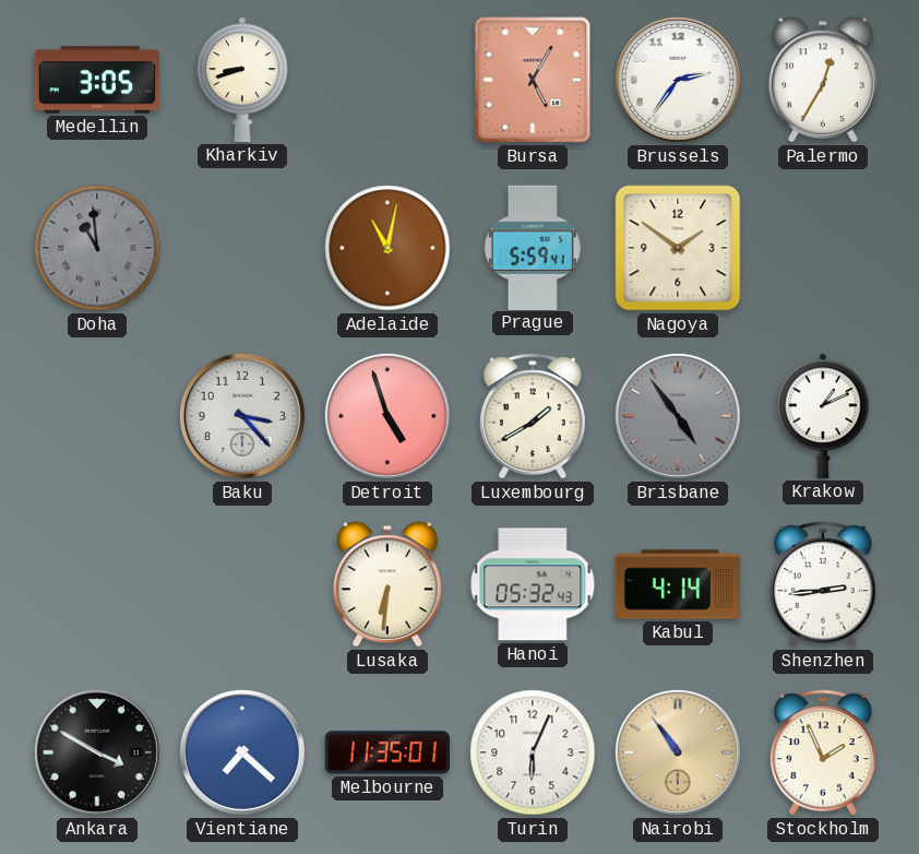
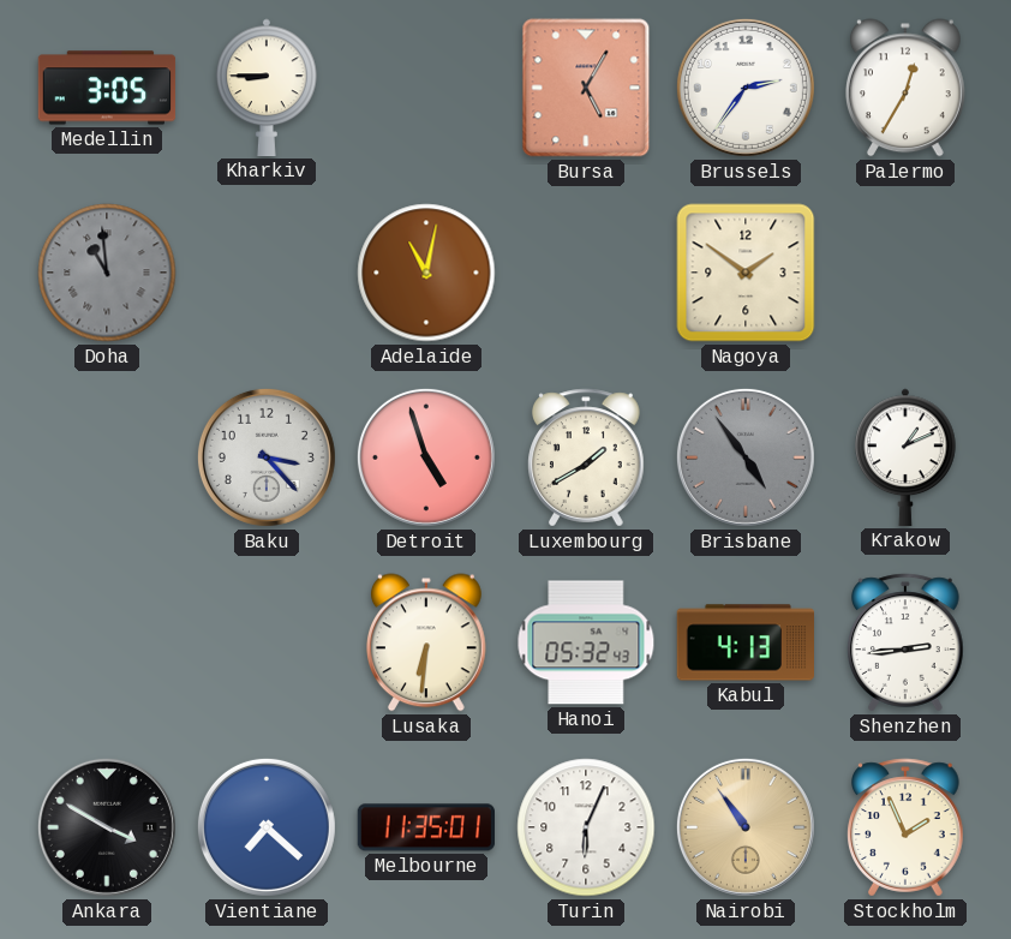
Kharkiv: 8:42 -> 8:45 (267, 88)
Prague: 5:59 -> none (533, 247)
Kabul: 4:14 -> 4:13 (744, 642)
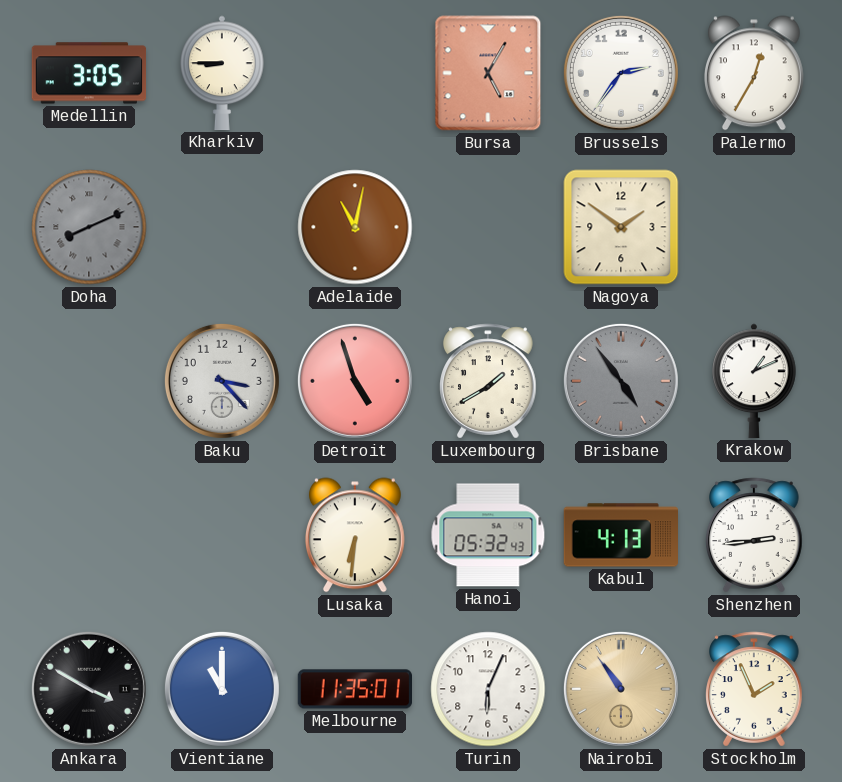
Doha: 10:59 -> 8:11 (89, 227)
Vientiane: 7:22 -> 11:00 (222, 689)
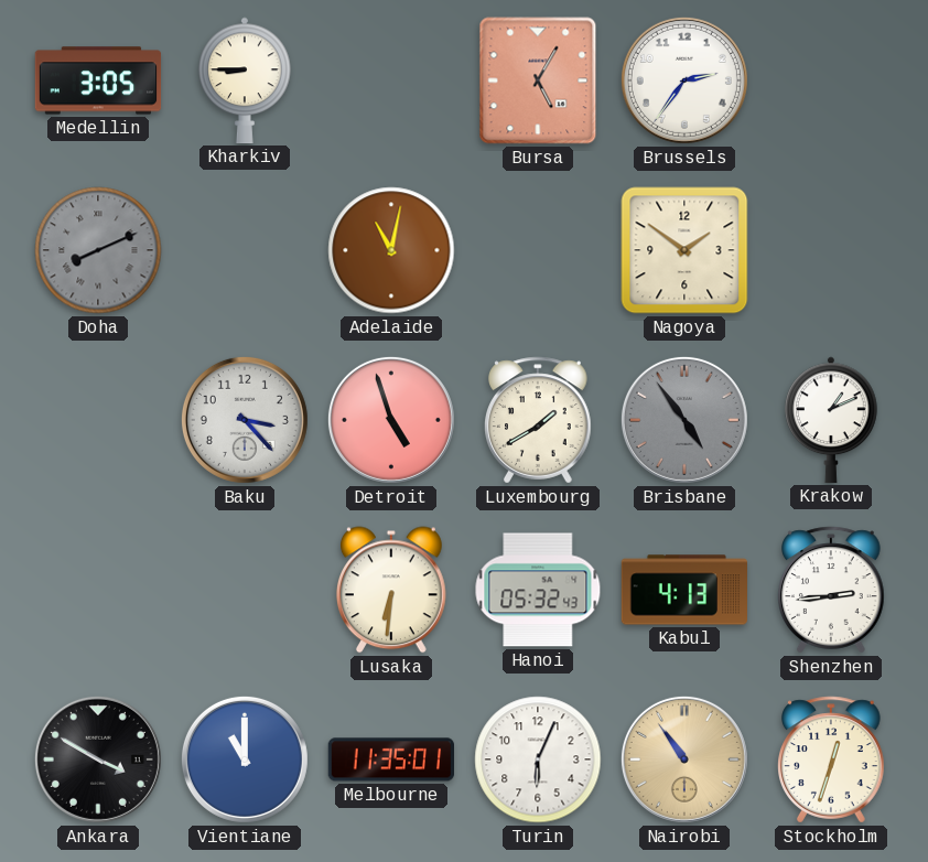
Palermo: 12:35 -> none (754, 73)
Stockholm: 1:56 -> 12:33 (831, 759)
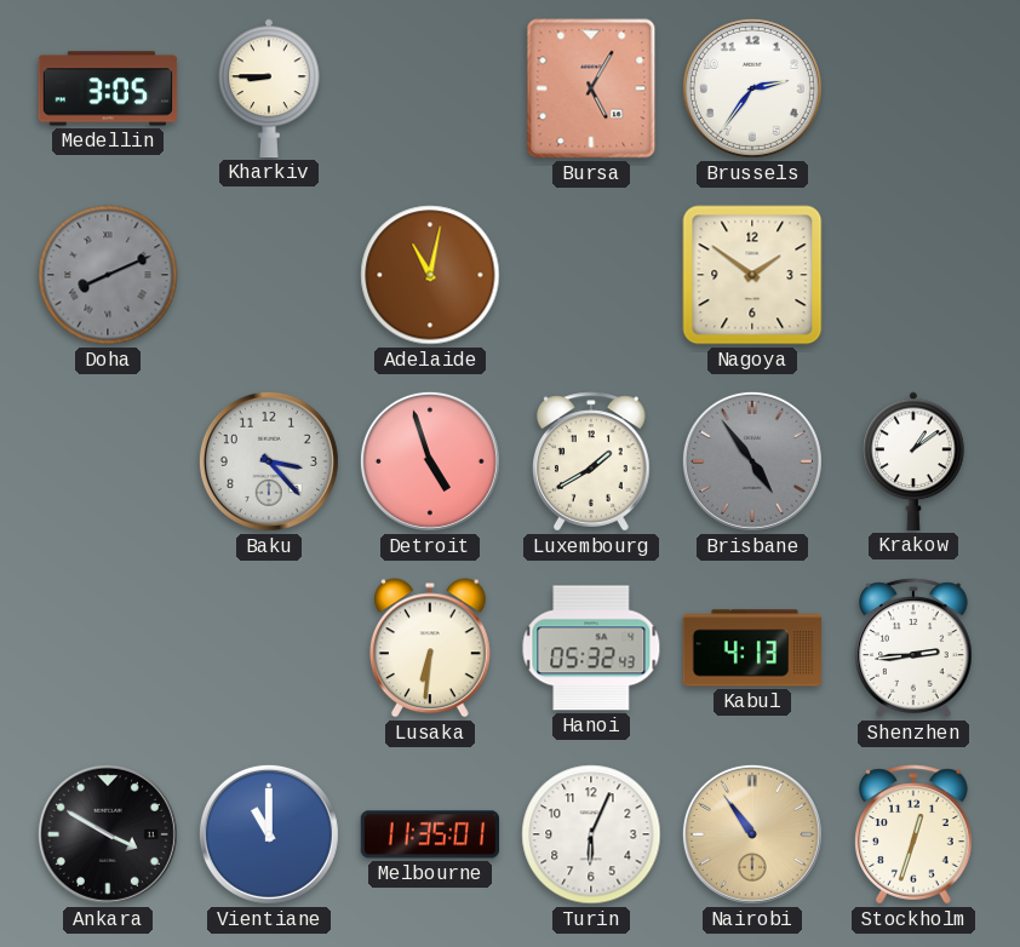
Krakow: 1:11 -> 1:09 (913, 461)
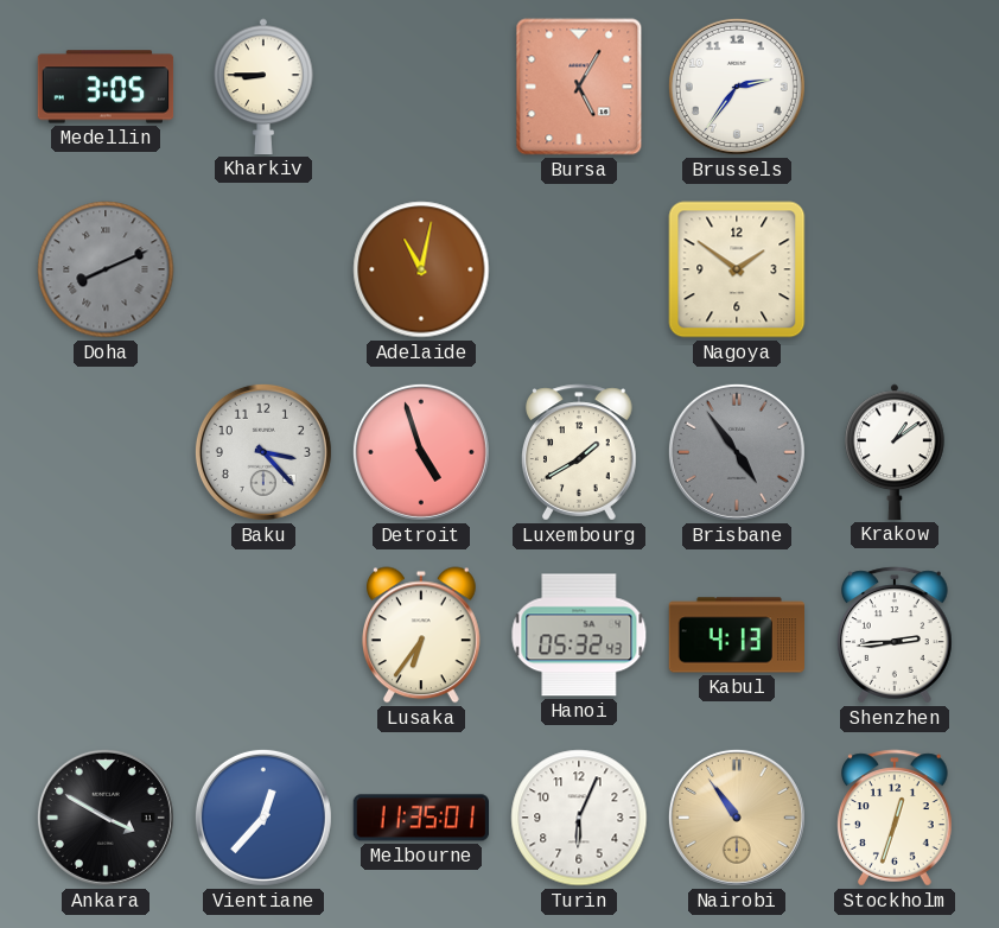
Lusaka: 6:31 -> 6:36 (421, 635)
Vientiane: 11:00 -> 12:37 (263, 818)
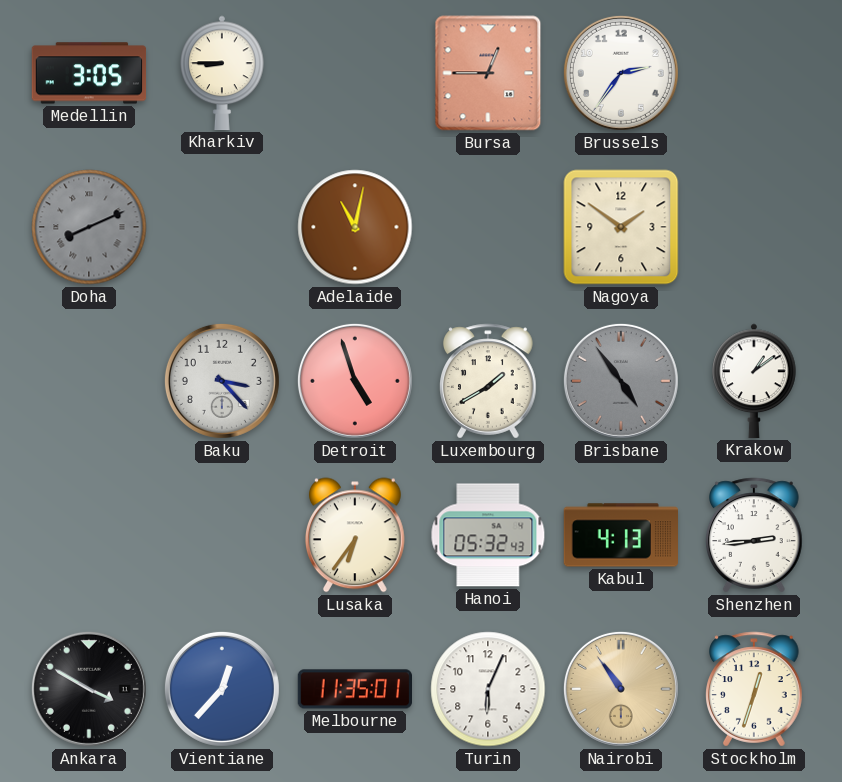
Bursa: 5:05 -> 12:45 (488, 73)
